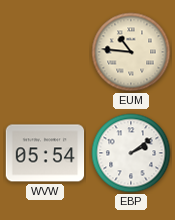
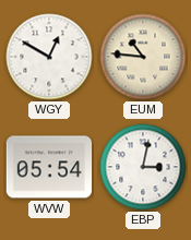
WGY: none -> 12:50 (49, 57)
EBP: 2:09 -> 3:02 (143, 167)
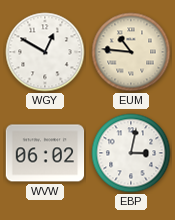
WVW: 05:54 -> 06:02 (45, 153)
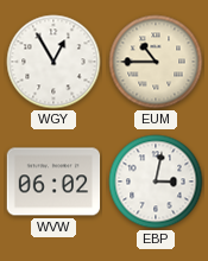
WGY: 12:50 -> 12:55 (53, 62)
EUM: 10:46 -> 10:45 (156, 62)
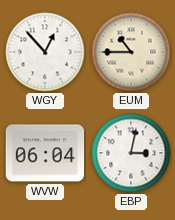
WGY: 12:55 -> 12:53 (45, 52)
WVW: 06:02 -> 06:04 (45, 153)
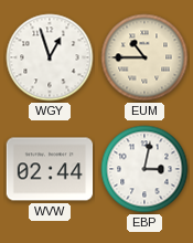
WGY: 12:53 -> 12:57 (50, 57)
WVW: 06:04 -> 02:44 (50, 169)
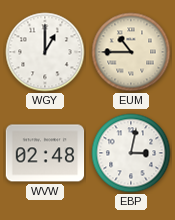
WGY: 12:57 -> 1:00 (45, 52)
WVW: 02:44 -> 02:48 (45, 153)
